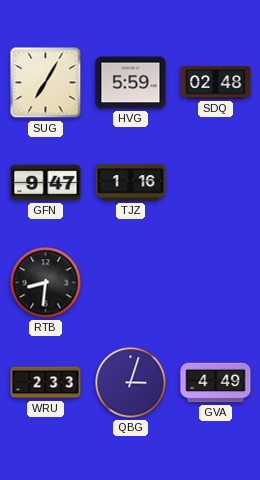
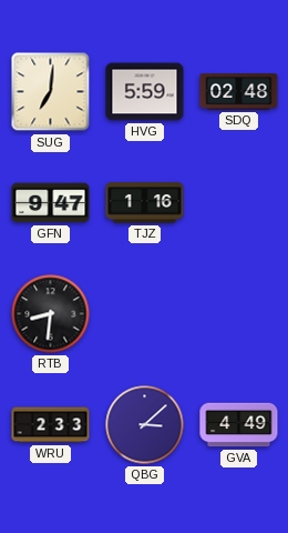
SUG: 7:05 -> 7:01 (51, 92)
QBG: 3:03 -> 3:08 (145, 425)
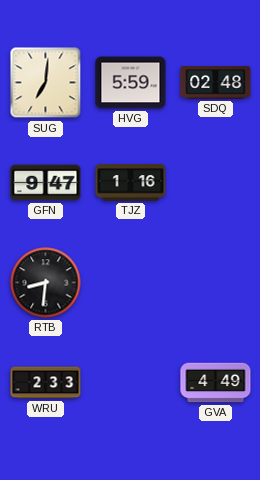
QBG: 3:08 -> none (145, 425)
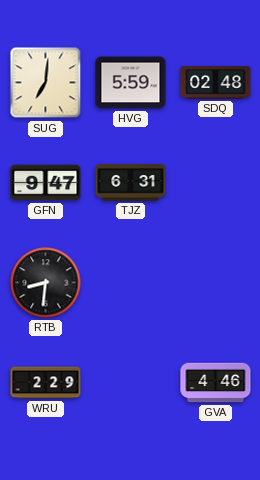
TJZ: 1:16 -> 6:31 (131, 183)
WRU: 2:33 -> 2:29 (46, 383)
GVA: 4:49 -> 4:46 (216, 383)
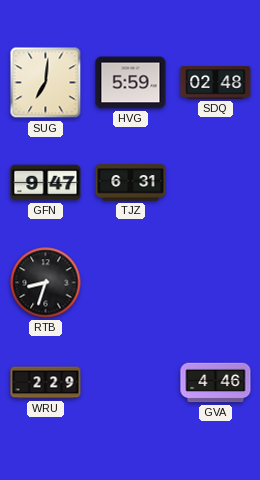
RTB: 8:31 -> 8:33 (46, 283)
